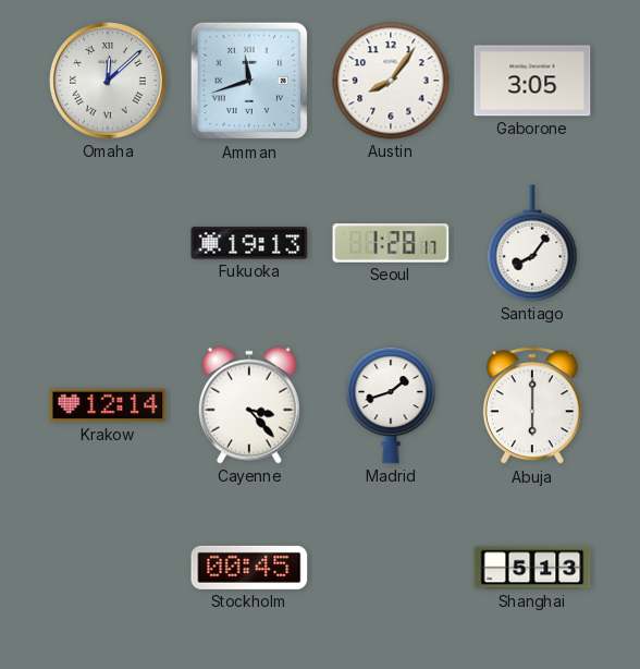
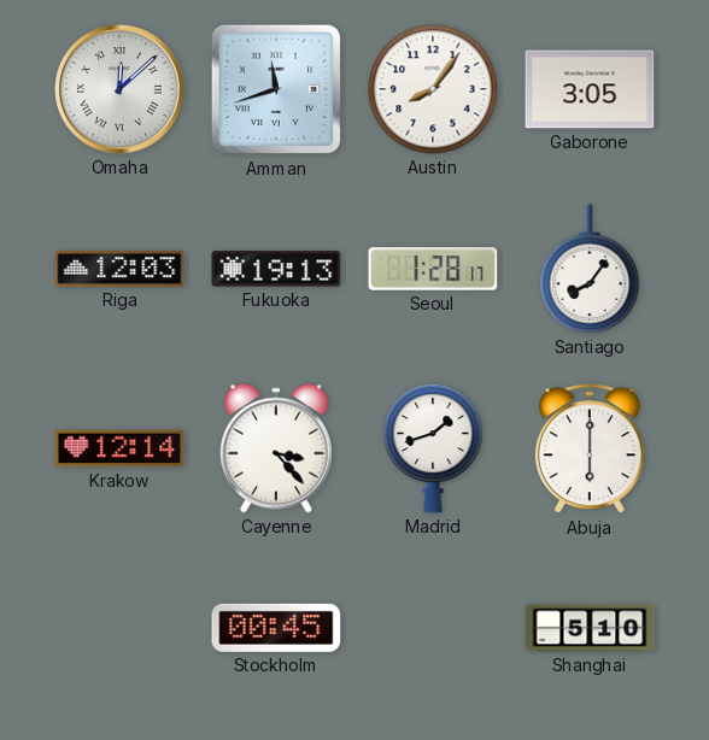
Riga: none -> 12:03 (119, 269)
Shanghai: 5:13 -> 5:10 (590, 628)
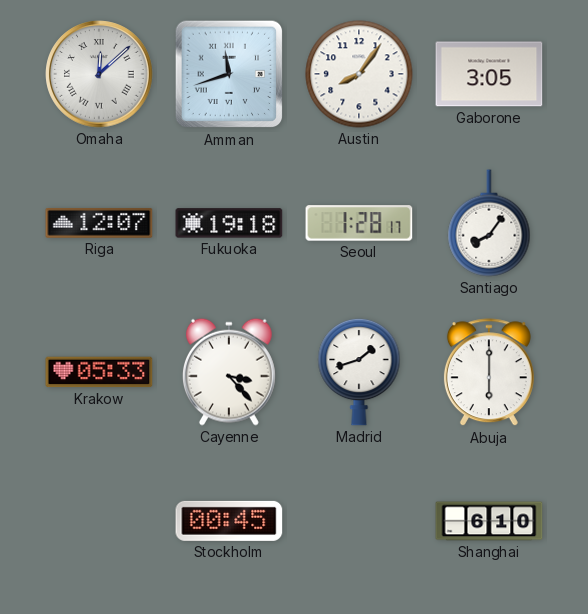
Riga: 12:03 -> 12:07 (99, 223)
Fukuoka: 19:13 -> 19:18 (229, 223)
Krakow: 12:14 -> 05:33 (99, 372)
Shanghai: 5:10 -> 6:10 (489, 521)
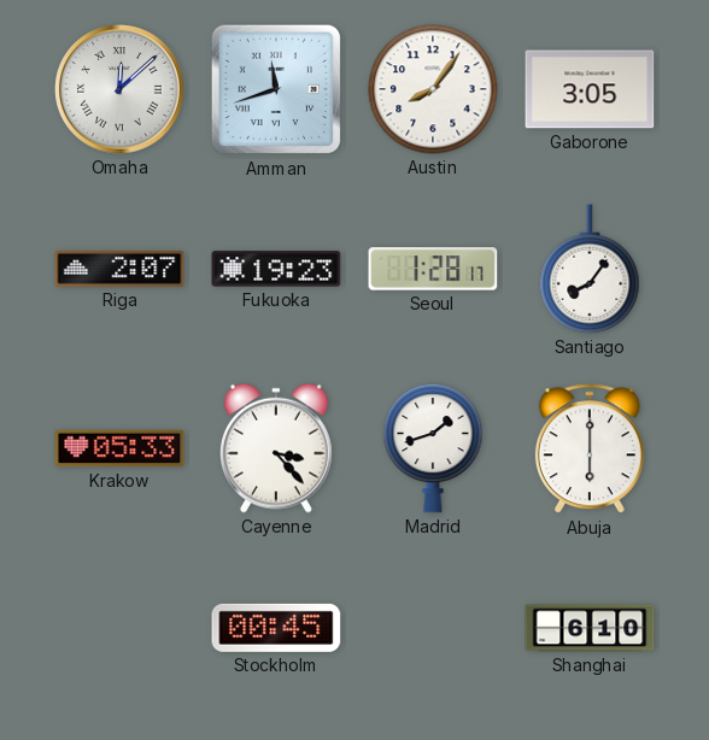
Riga: 12:07 -> 2:07 (119, 269)
Fukuoka: 19:18 -> 19:23 (276, 269)
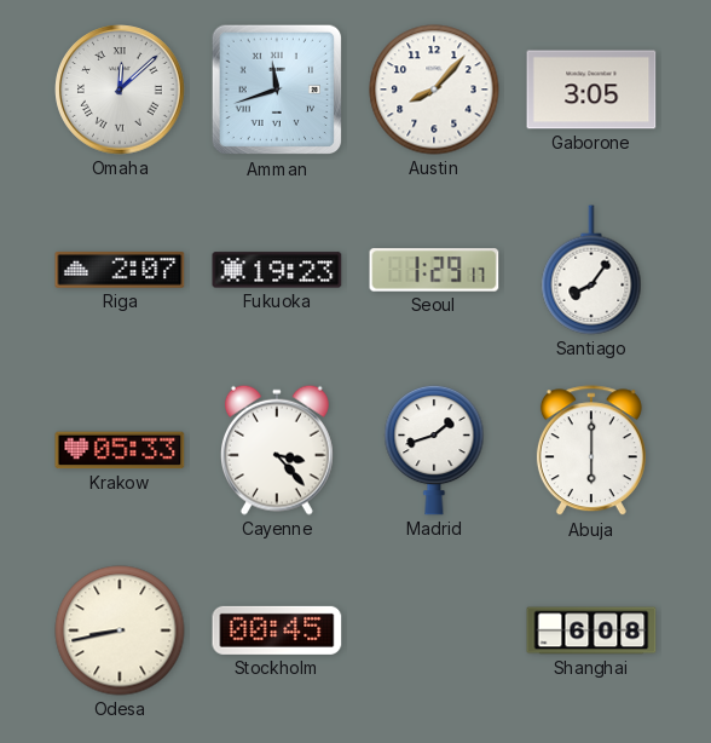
Austin: 8:06 -> 8:07 (434, 90)
Seoul: 1:28 -> 1:29 (434, 270)
Odesa: none -> 8:43 (120, 630)
Shanghai: 6:10 -> 6:08 (591, 630)
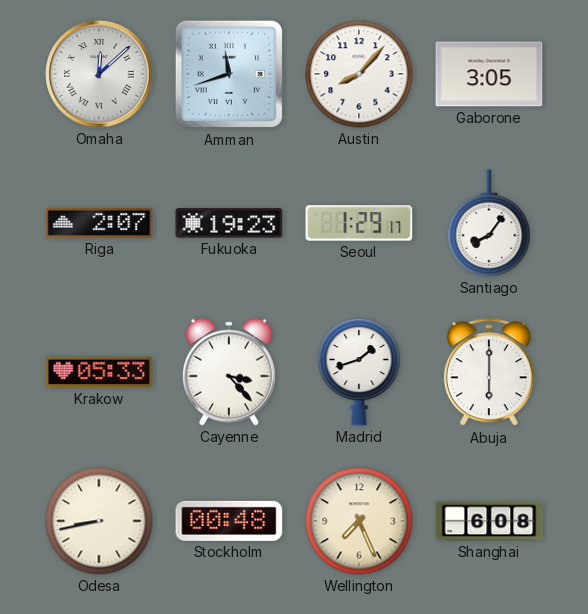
Stockholm: 00:45 -> 00:48 (229, 521)
Wellington: none -> 7:26 (359, 521)
